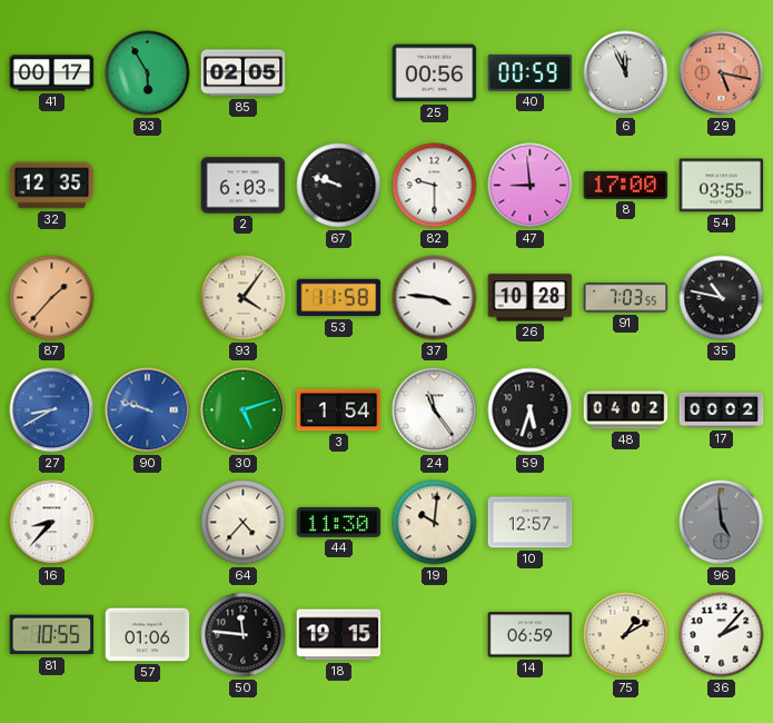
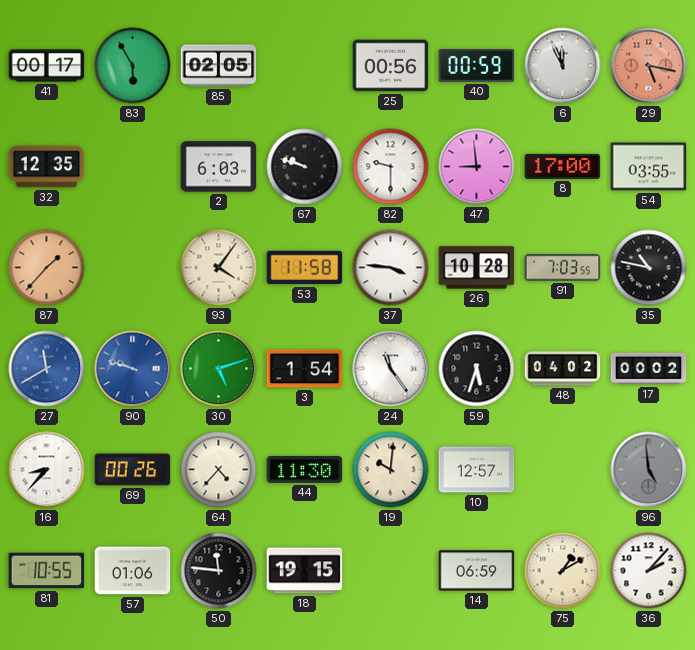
27: 8:40 -> 11:40 (47, 369)
69: none -> 00:26 (133, 470)
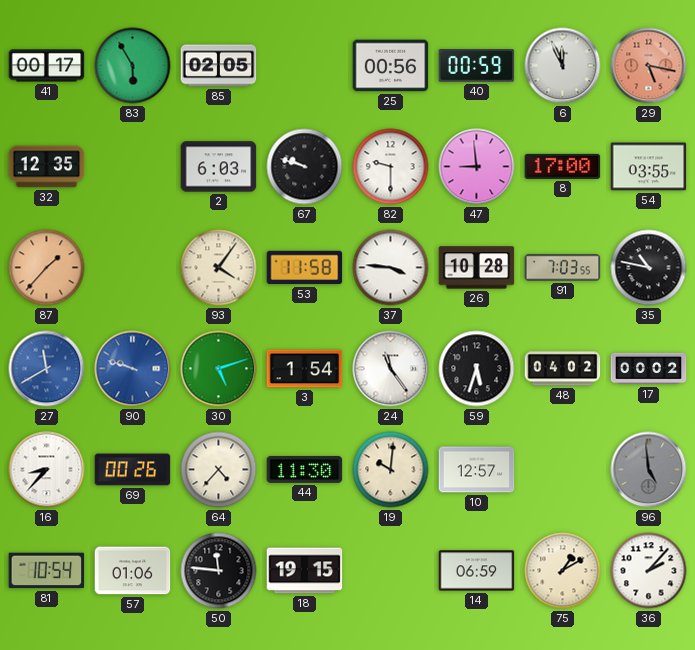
81: 10:55 -> 10:54 (47, 571)
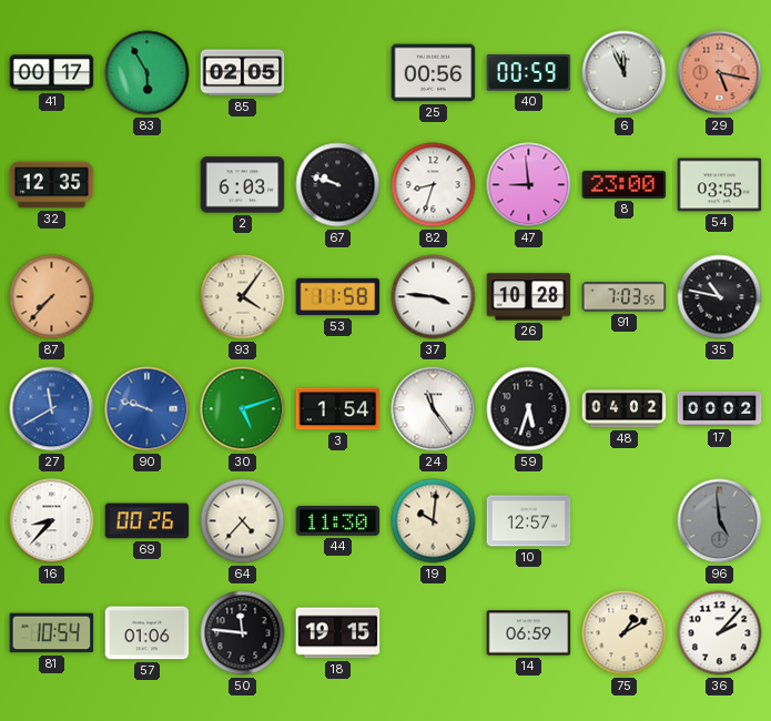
82: 9:30 -> 8:33 (434, 185)
8: 17:00 -> 23:00 (625, 184)
87: 1:37 -> 7:37 (52, 297)
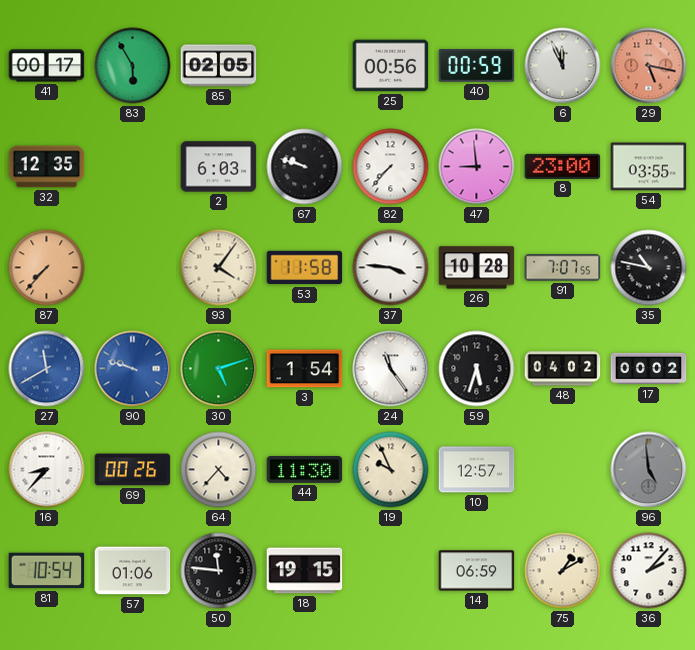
82: 8:33 -> 7:37 (391, 167)
91: 7:03 -> 7:07 (563, 268)
19: 10:01 -> 9:56 (391, 470)
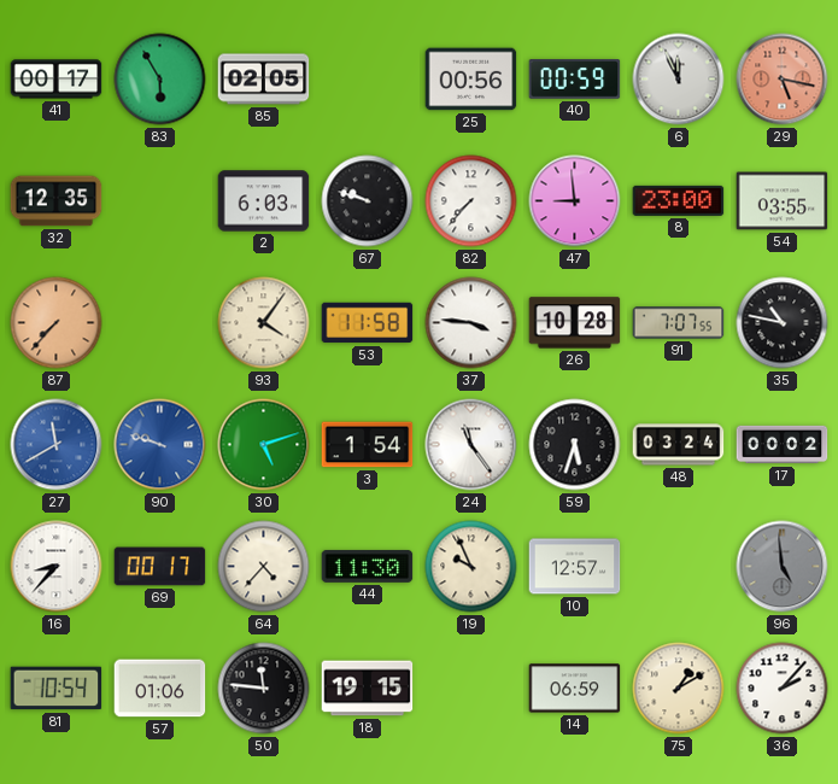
48: 04:02 -> 03:24 (679, 445)
69: 00:26 -> 00:17 (160, 567)
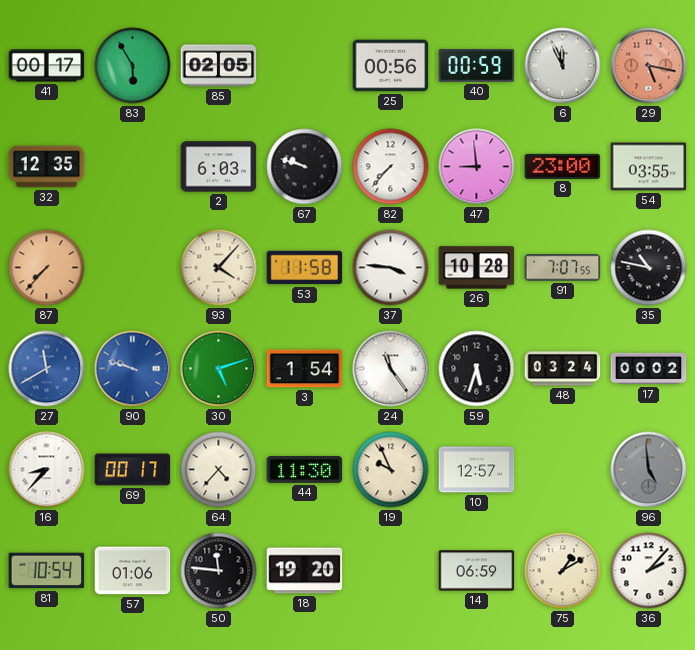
93: 4:06 -> 4:07 (219, 268)
18: 19:15 -> 19:20 (305, 571)
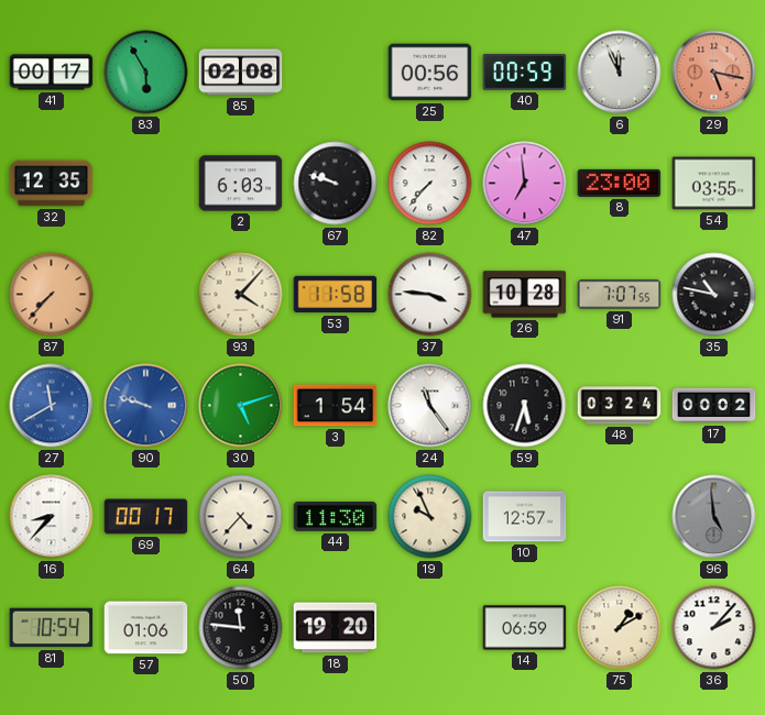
85: 02:05 -> 02:08 (241, 73)
47: 8:59 -> 6:59 (525, 184)
